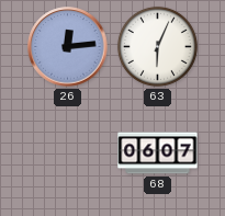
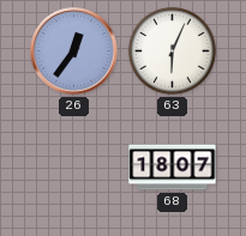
26: 12:14 -> 12:36 (74, 52)
68: 06:07 -> 18:07 (173, 168)
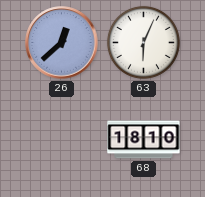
26: 12:36 -> 12:38 (62, 43)
68: 18:07 -> 18:10 (144, 140)
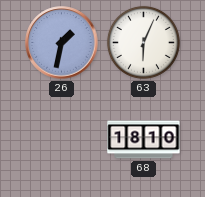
26: 12:38 -> 1:32 (62, 43)
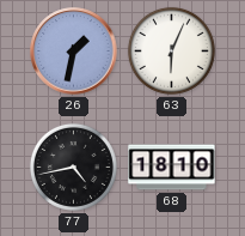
77: none -> 4:43 (73, 167)
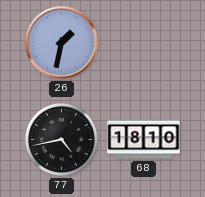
63: 6:04 -> none (171, 50)
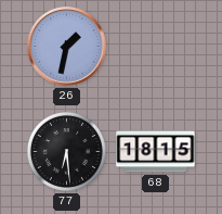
77: 4:43 -> 6:29 (66, 151)
68: 18:10 -> 18:15 (156, 152)
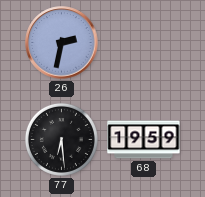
26: 1:32 -> 2:32 (62, 43)
68: 18:15 -> 19:59 (144, 140)
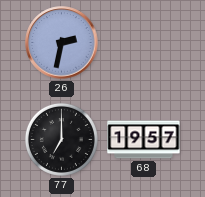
77: 6:29 -> 7:00 (61, 139)
68: 19:59 -> 19:57 (144, 140)
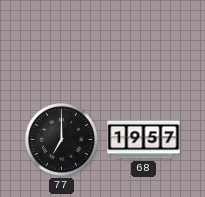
26: 2:32 -> none (62, 43)
